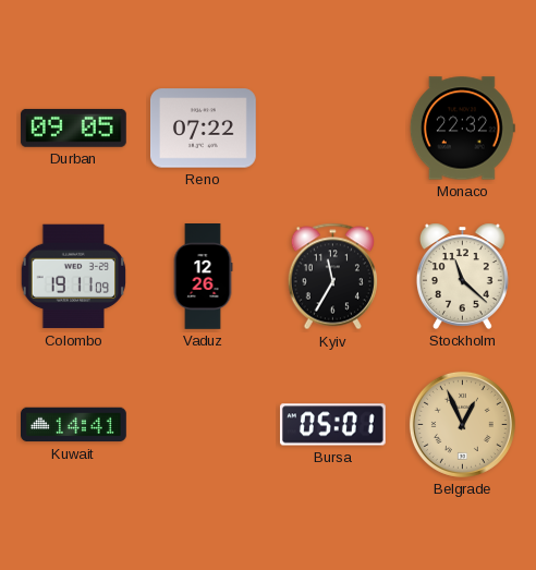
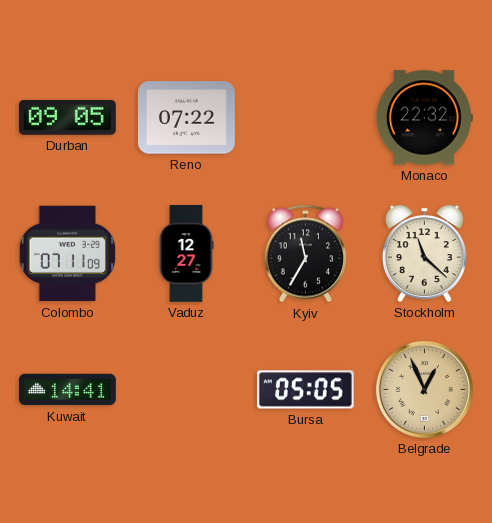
Colombo: 19:11 -> 07:11 (68, 254)
Vaduz: 12:26 -> 12:27 (186, 254)
Bursa: 05:01 -> 05:05 (306, 390)
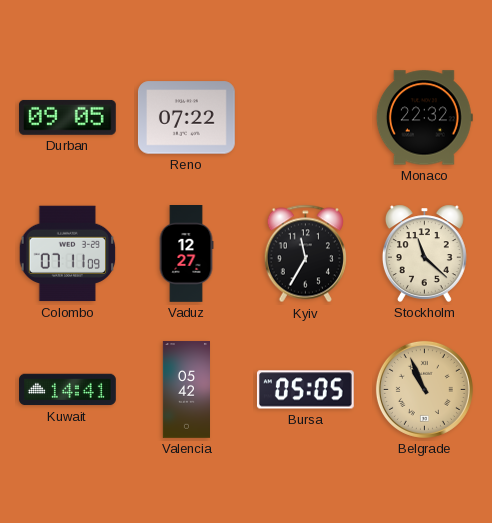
Valencia: none -> 05:42 (186, 390)
Belgrade: 12:56 -> 10:56 (424, 389)
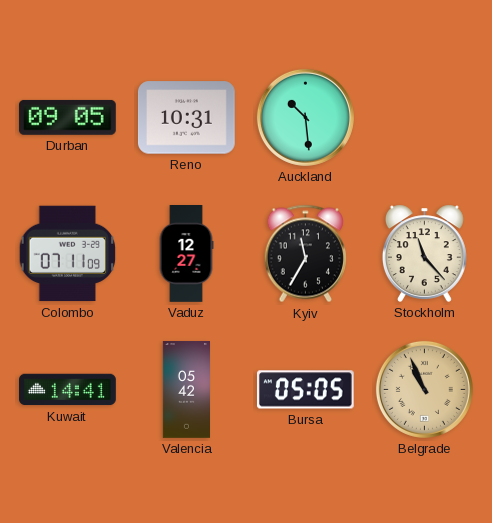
Reno: 07:22 -> 10:31 (187, 118)
Auckland: none -> 10:29 (305, 117)
Monaco: 22:32 -> none (424, 118)
Stockholm: 11:22 -> 11:23 (424, 253)
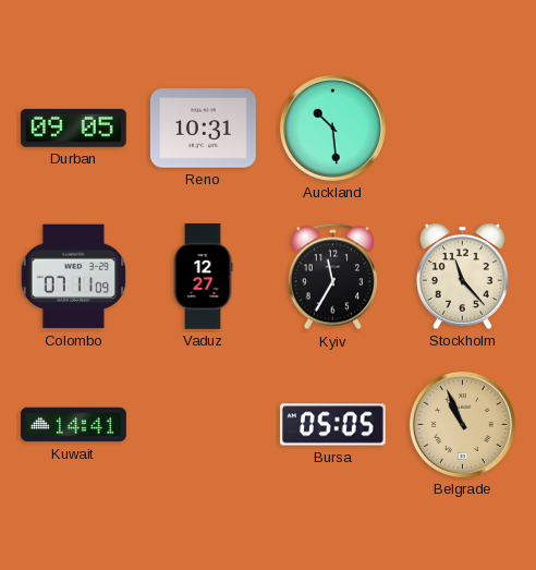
Valencia: 05:42 -> none (186, 390)
